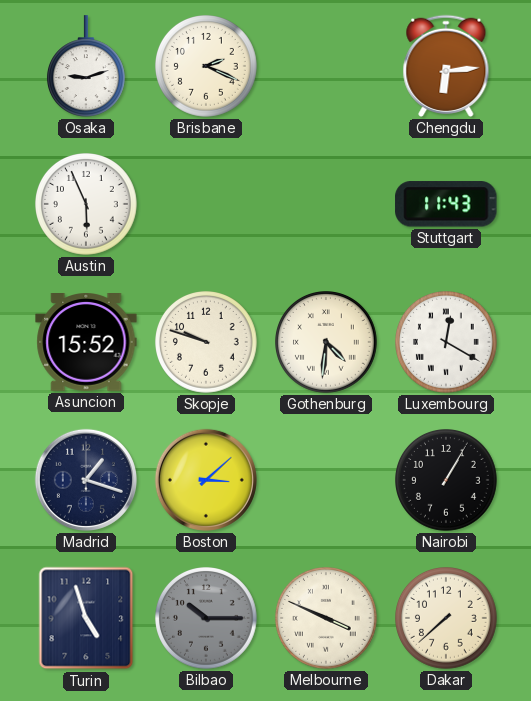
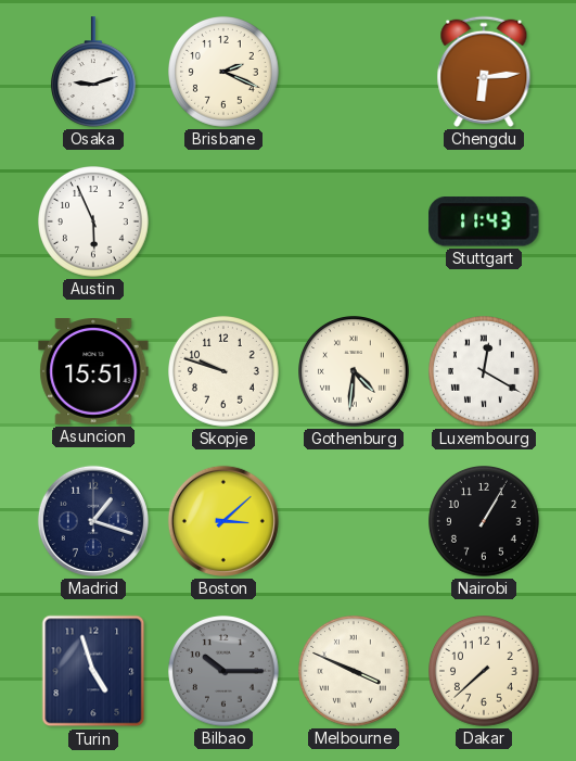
Asuncion: 15:52 -> 15:51 (93, 372)
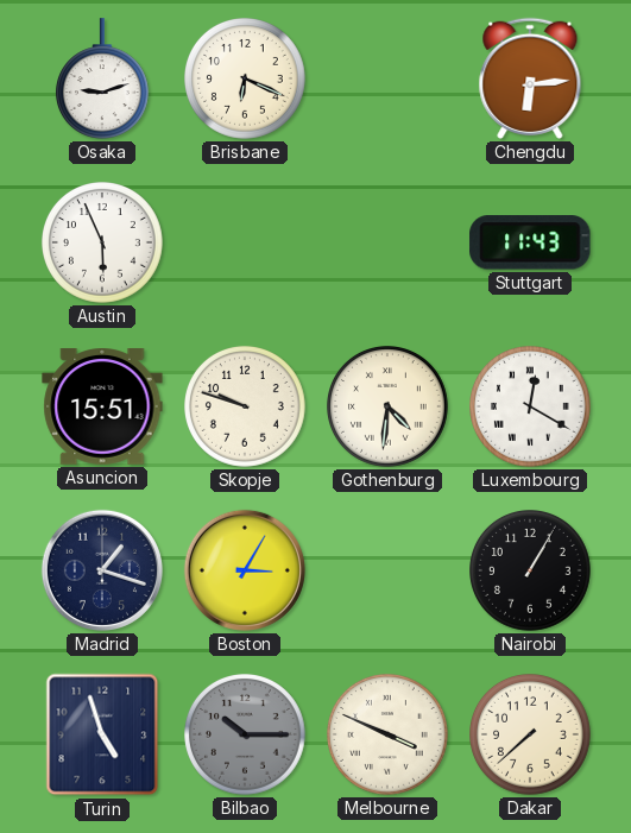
Brisbane: 2:19 -> 6:19 (246, 80)
Boston: 3:08 -> 3:05 (245, 570)
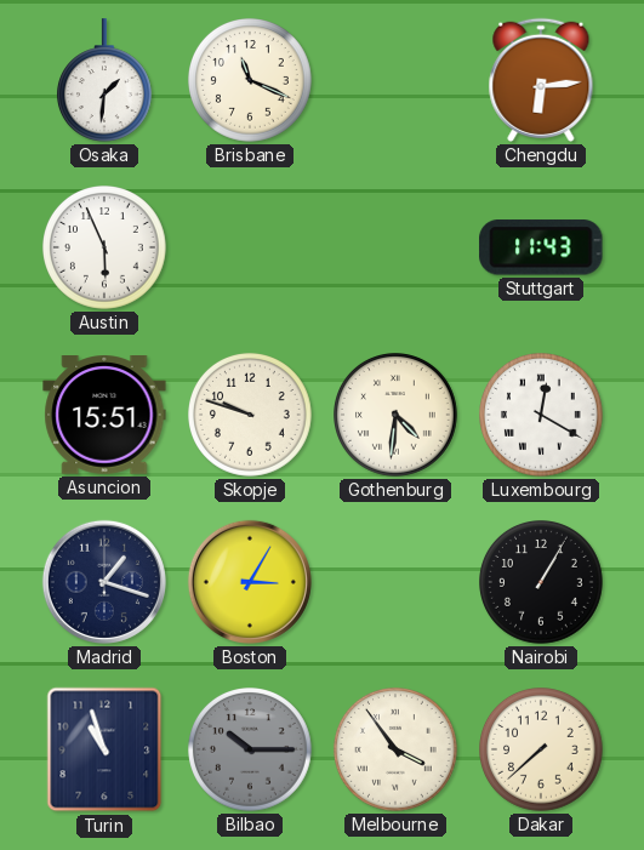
Osaka: 9:12 -> 1:31 (104, 80)
Brisbane: 6:19 -> 11:19 (251, 81)
Turin: 4:57 -> 10:57 (104, 749)
Melbourne: 3:49 -> 3:54 (397, 751)
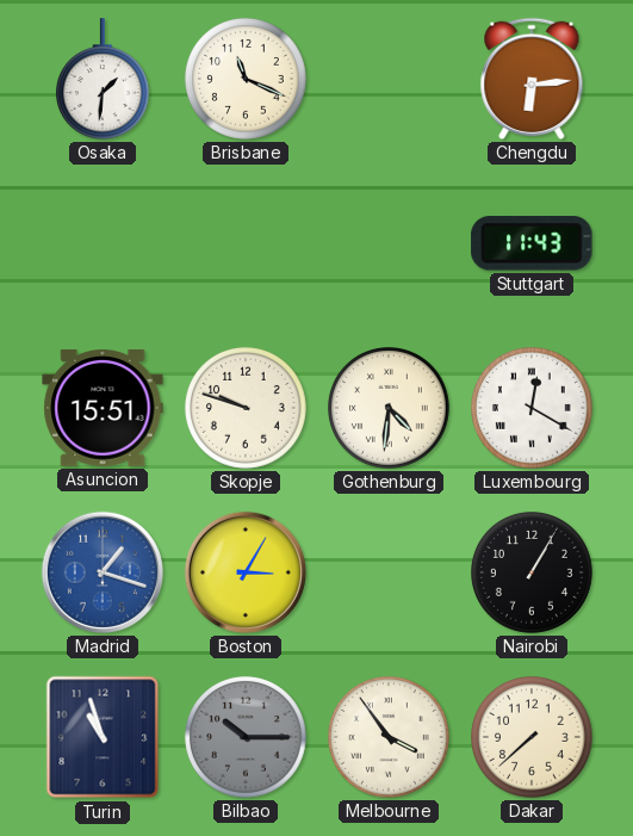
Austin: 5:56 -> none (106, 249)
Madrid dial: navy -> blue (103, 572)
